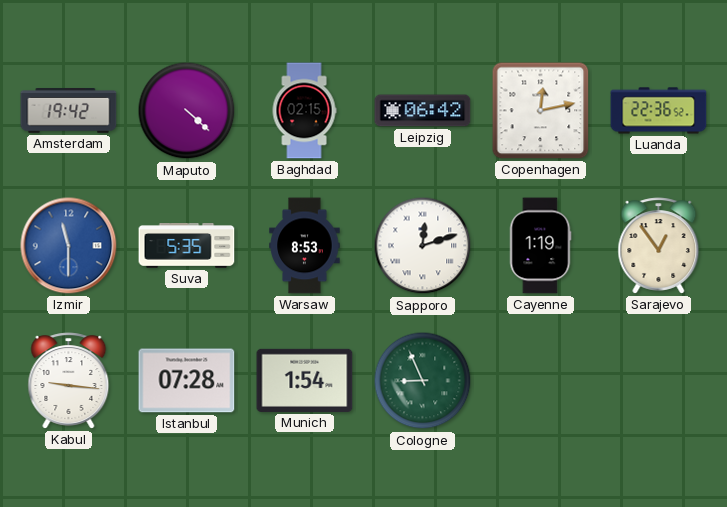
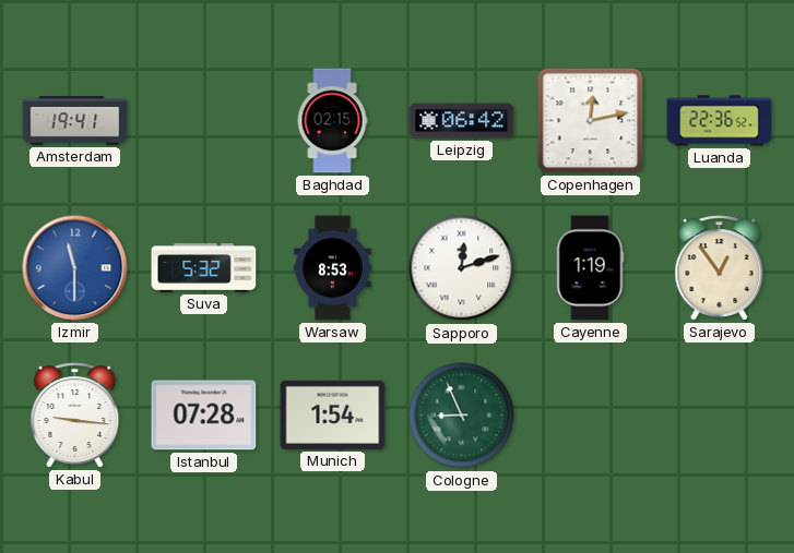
Amsterdam: 19:42 -> 19:41 (75, 121)
Maputo: 4:22 -> none (187, 111)
Suva: 5:35 -> 5:32 (204, 268)
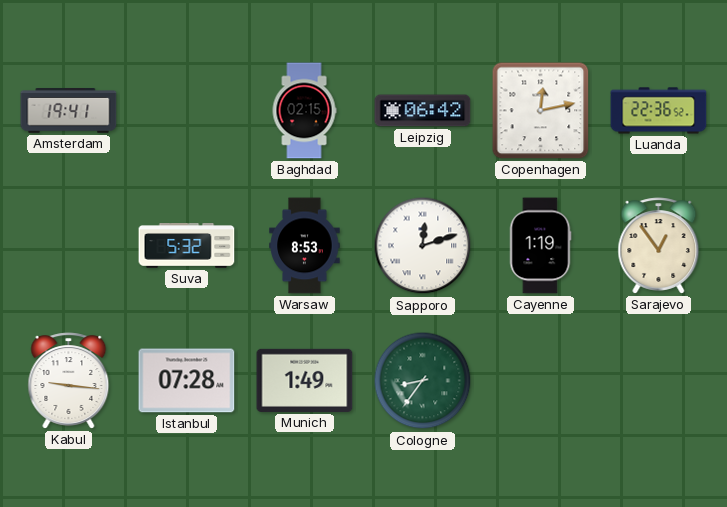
Izmir: 11:30 -> none (75, 268)
Munich: 1:54 -> 1:49 (305, 380)
Cologne: 8:56 -> 8:36 (423, 381)
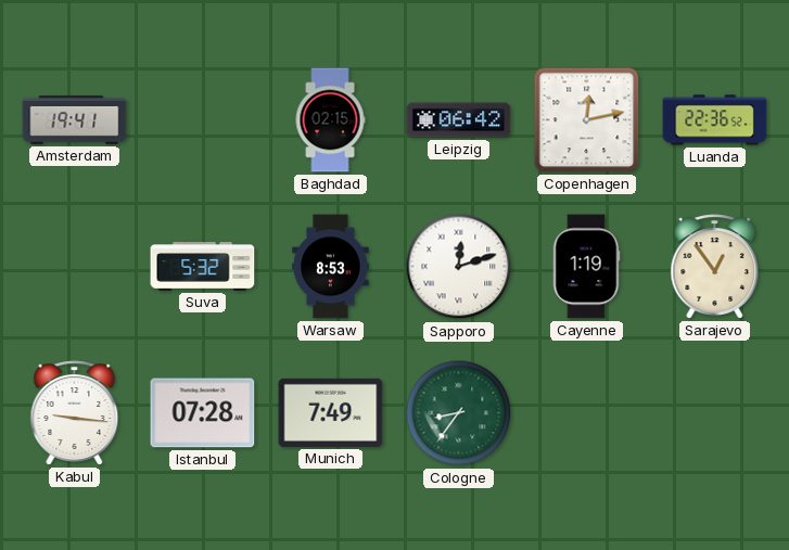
Munich: 1:49 -> 7:49 (331, 412)
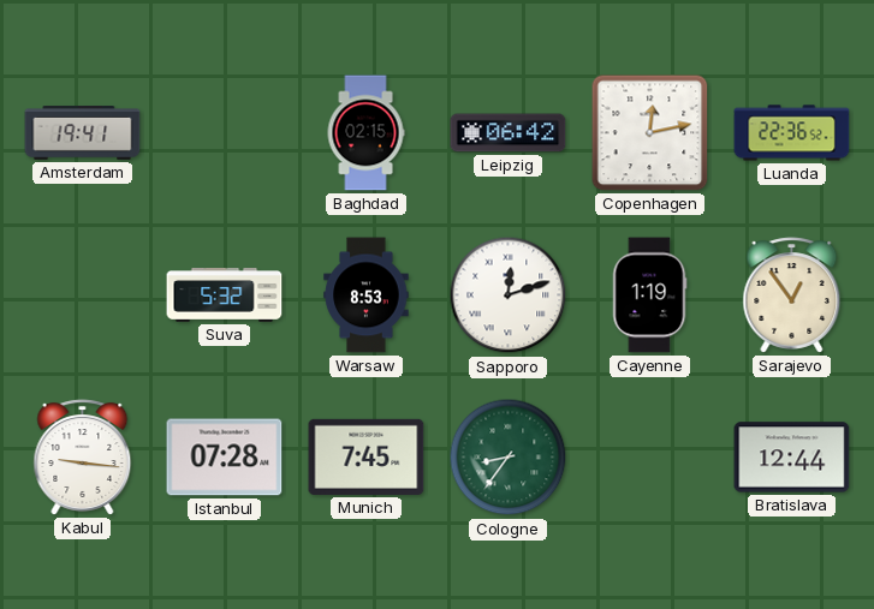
Munich: 7:49 -> 7:45 (367, 456)
Bratislava: none -> 12:44 (792, 458)
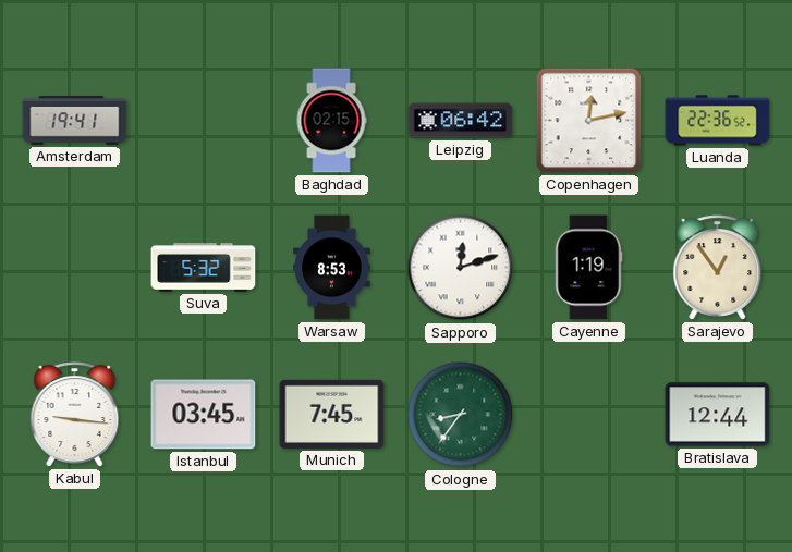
Istanbul: 07:28 -> 03:45 (204, 415)
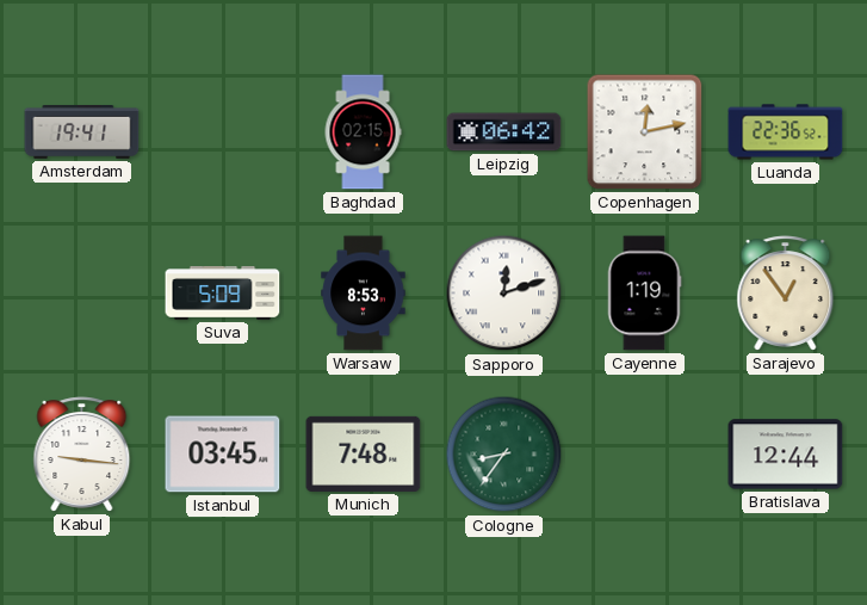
Suva: 5:32 -> 5:09 (223, 294)
Munich: 7:45 -> 7:48 (364, 453)
